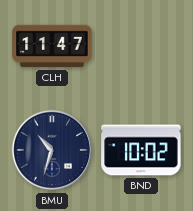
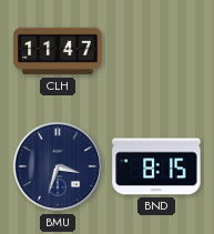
BMU: 10:33 -> 3:33 (58, 166)
BND: 10:02 -> 8:15 (156, 166)
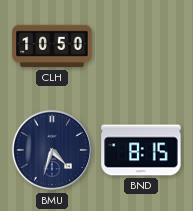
CLH: 11:47 -> 10:50 (52, 46)
BMU: 3:33 -> 4:33 (52, 150)
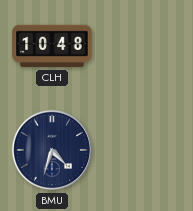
CLH: 10:50 -> 10:48 (52, 46)
BND: 8:15 -> none (141, 150)
